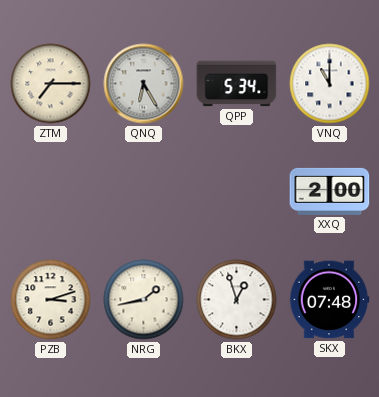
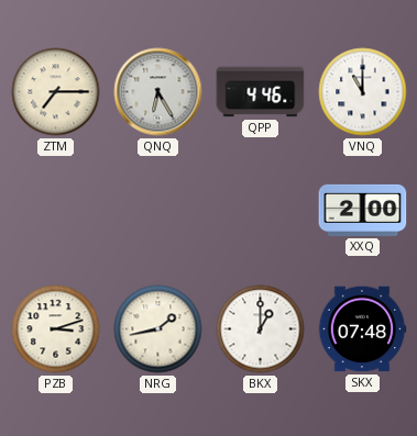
QPP: 5:34 -> 4:46 (261, 92)
BKX: 12:57 -> 1:00 (261, 329)
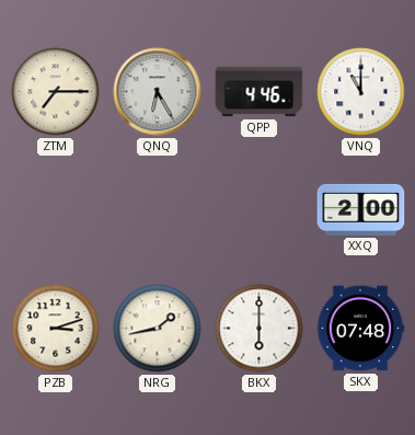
BKX: 1:00 -> 6:00 (260, 329)
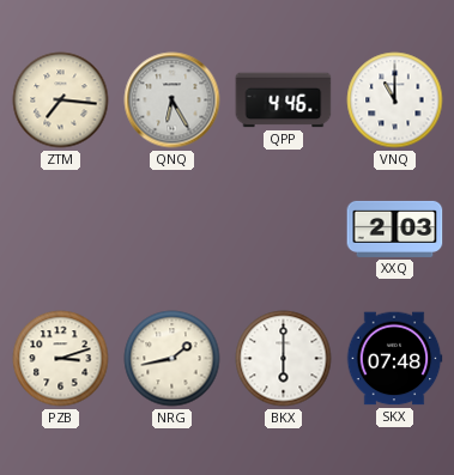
ZTM: 7:15 -> 7:16 (61, 101)
XXQ: 2:00 -> 2:03 (395, 229)
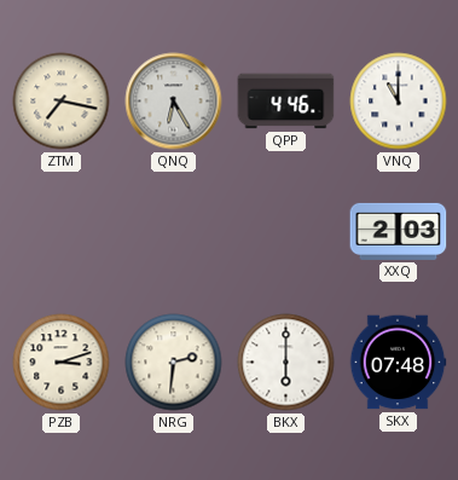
ZTM: 7:16 -> 7:17 (62, 102)
NRG: 1:43 -> 2:31 (174, 363)
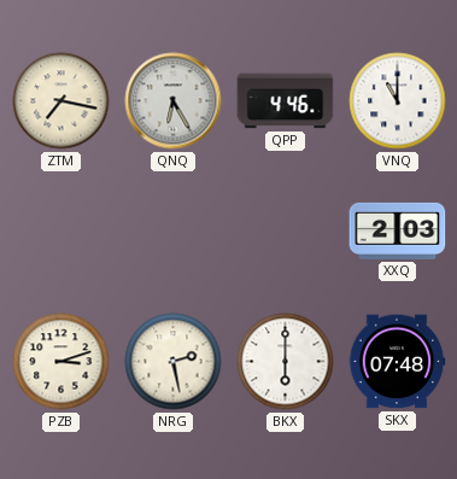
NRG: 2:31 -> 2:28 (174, 362)
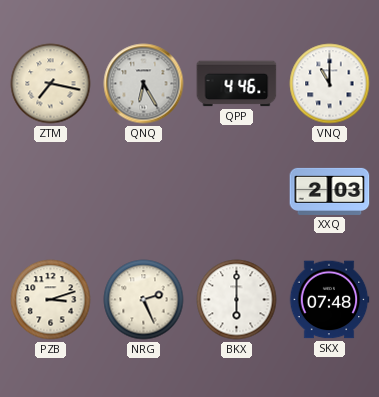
NRG: 2:28 -> 2:26 (144, 300)
